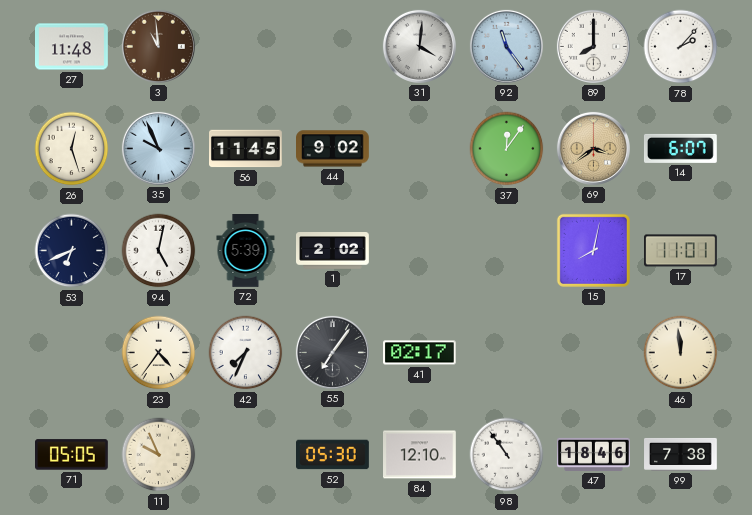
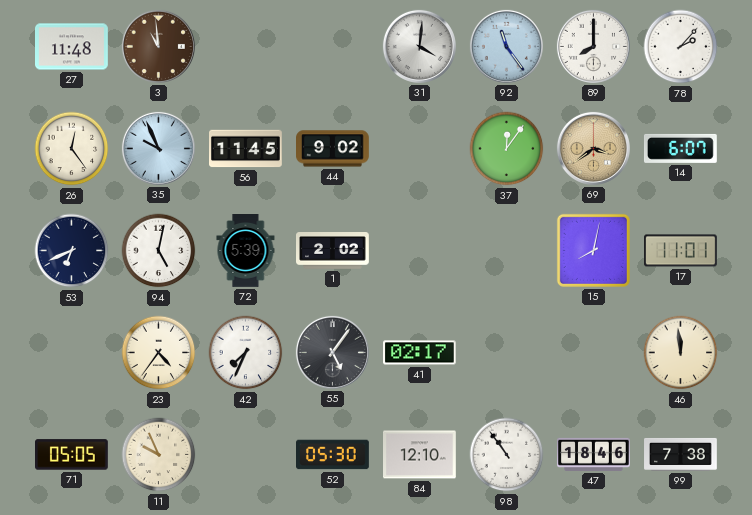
26: 12:27 -> 12:24 (72, 149)
55: 7:06 -> 5:06 (332, 352)
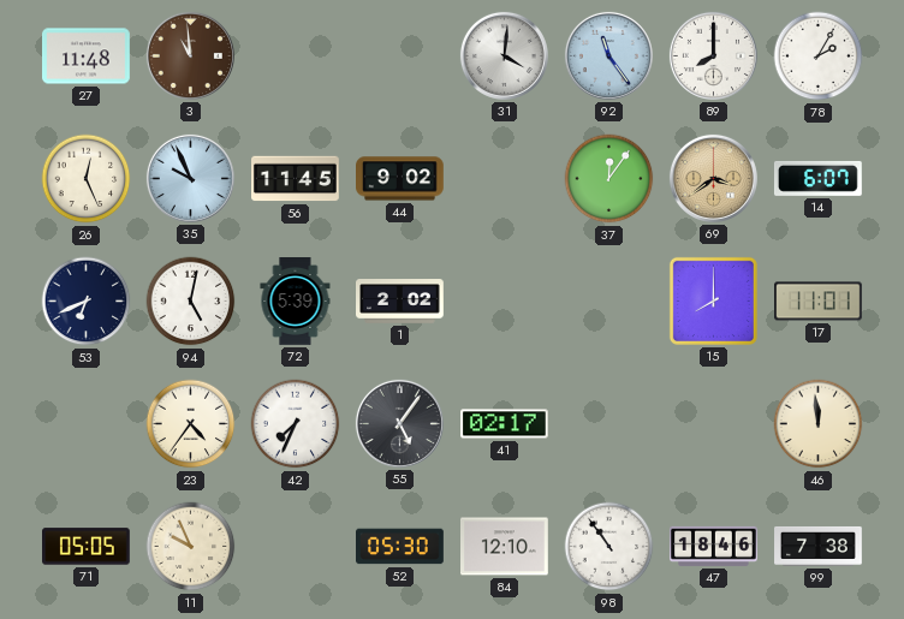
78: 2:07 -> 2:05 (819, 56)
26: 12:24 -> 12:26 (87, 179)
15: 8:02 -> 8:00 (713, 300)
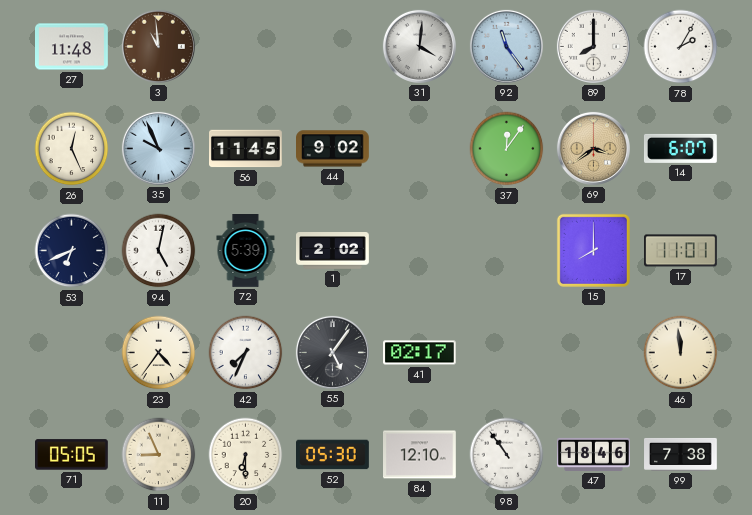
11: 9:56 -> 8:56 (159, 455)
20: none -> 6:30 (246, 455)
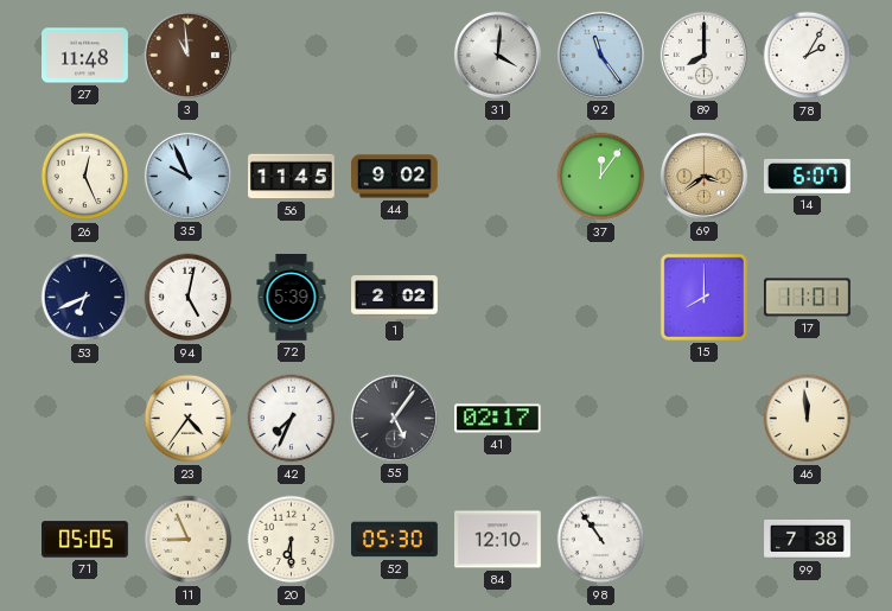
47: 18:46 -> none (594, 454)
